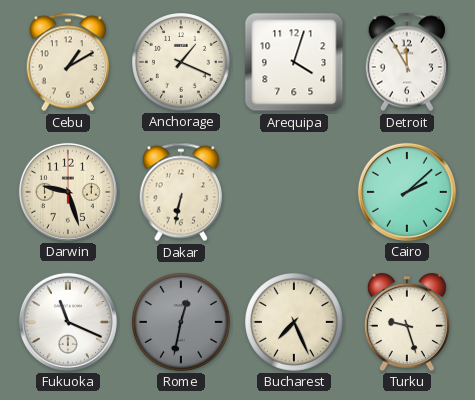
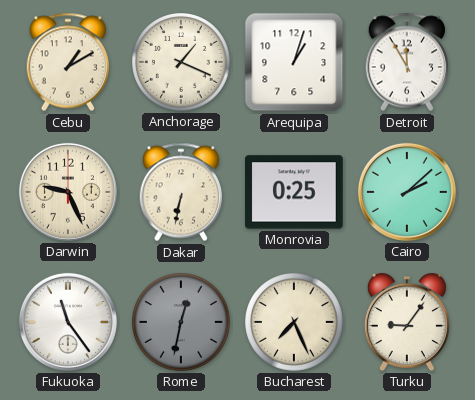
Arequipa: 4:03 -> 1:03 (294, 62)
Darwin: 9:27 -> 9:26 (68, 192)
Monrovia: none -> 0:25 (294, 192)
Fukuoka: 11:19 -> 11:24 (68, 322)
Turku: 9:27 -> 9:06 (407, 322)
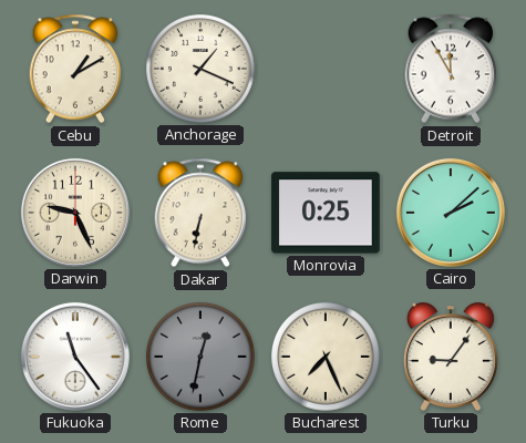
Arequipa: 1:03 -> none (294, 62)
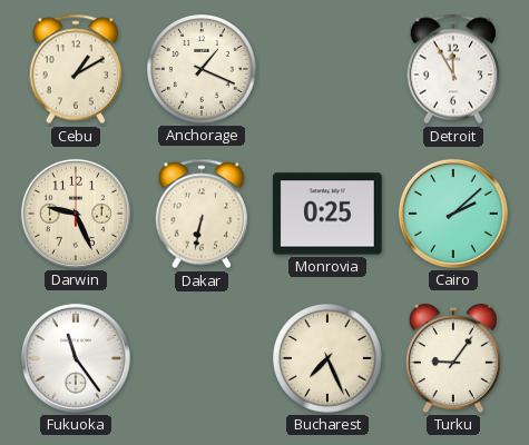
Rome: 12:32 -> none (202, 358)
